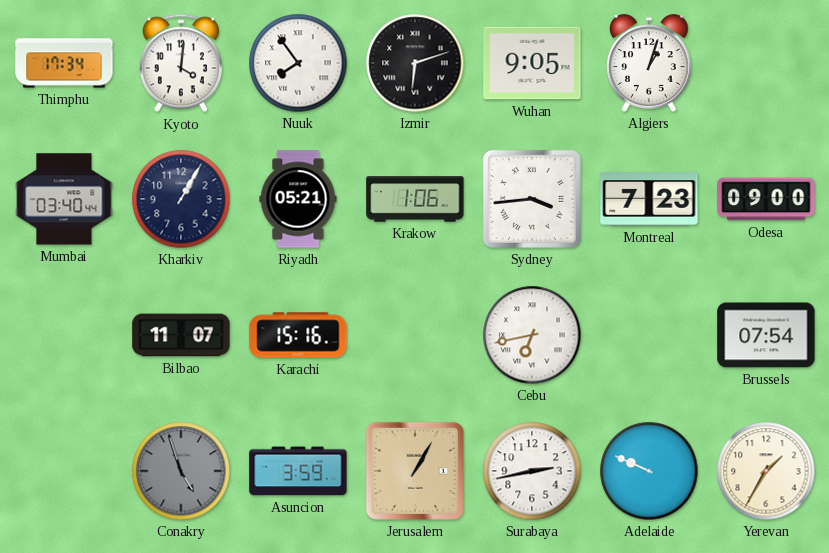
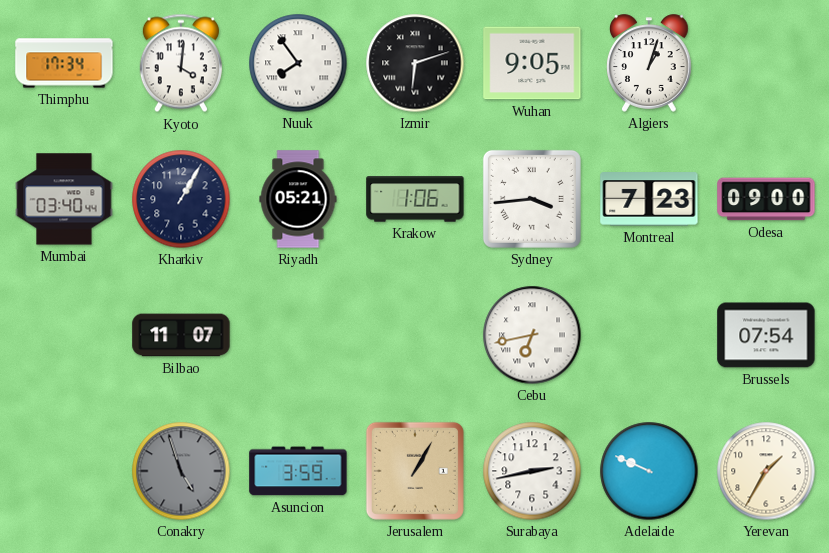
Karachi: 15:16 -> none (298, 335)
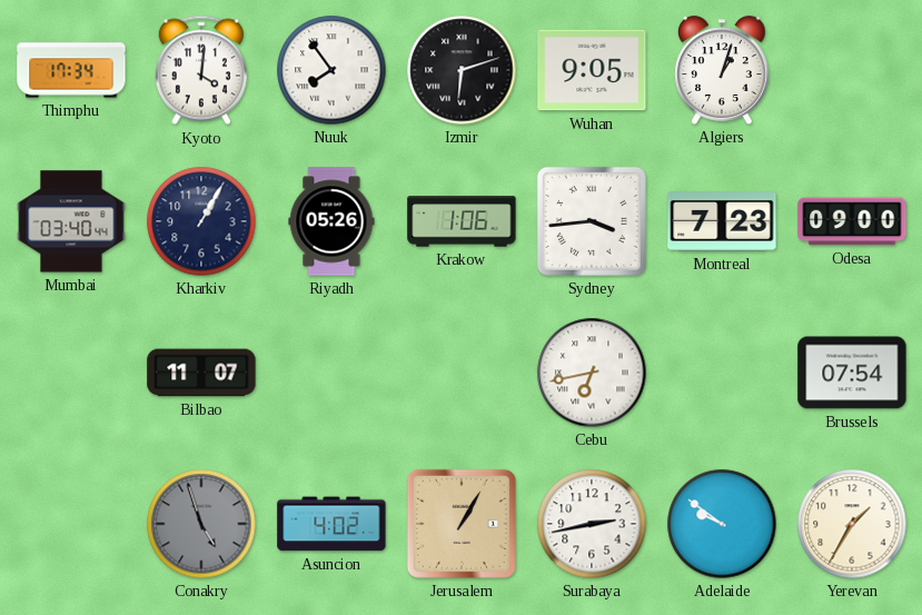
Riyadh: 05:21 -> 05:26 (331, 221)
Asuncion: 3:59 -> 4:02 (331, 524)
Adelaide: 9:49 -> 9:51 (722, 524)
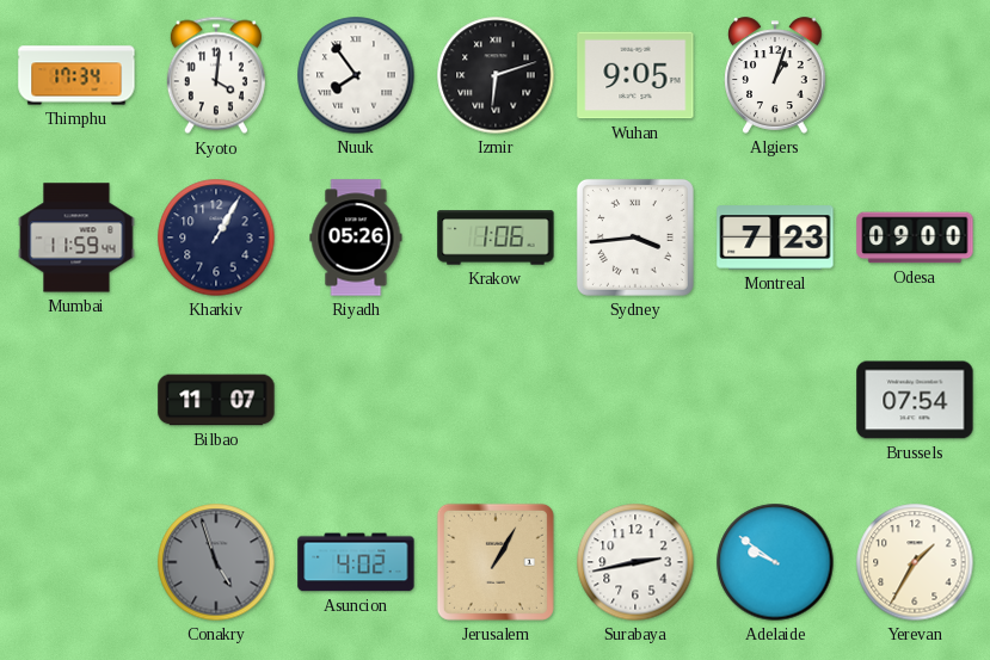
Mumbai: 03:40 -> 11:59 (76, 238)
Cebu: 6:43 -> none (592, 373)
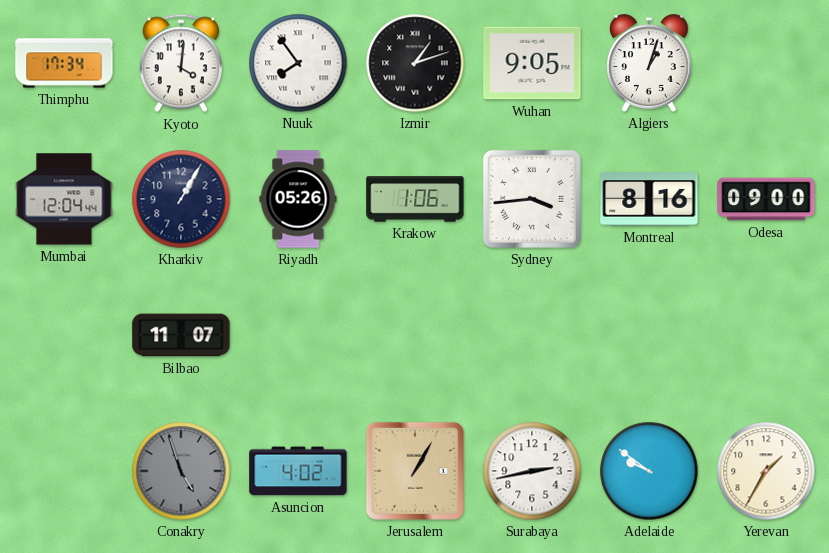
Izmir: 6:12 -> 1:12 (415, 63)
Mumbai: 11:59 -> 12:04 (64, 199)
Montreal: 7:23 -> 8:16 (649, 199)
Brussels: 07:54 -> none (915, 400)
